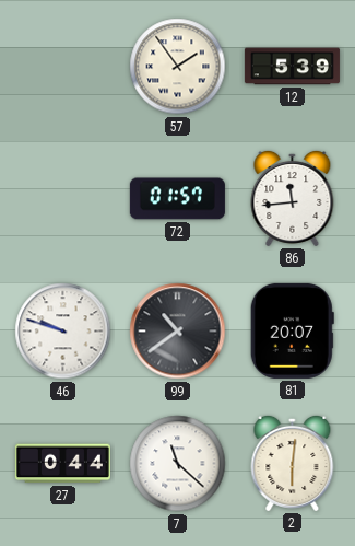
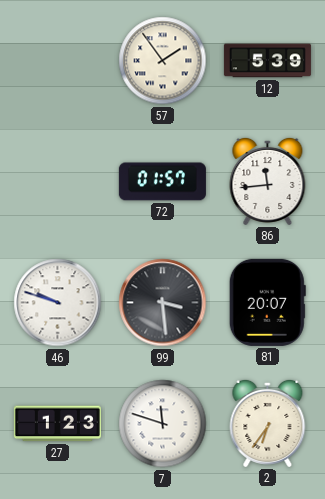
99: 10:39 -> 3:29 (163, 303)
27: 0:44 -> 1:23 (57, 424)
7: 11:22 -> 11:48 (163, 424)
2: 6:01 -> 6:36 (268, 423)
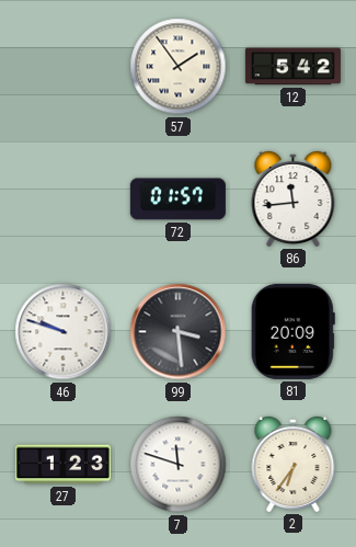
12: 5:39 -> 5:42 (292, 67)
81: 20:07 -> 20:09 (292, 331)
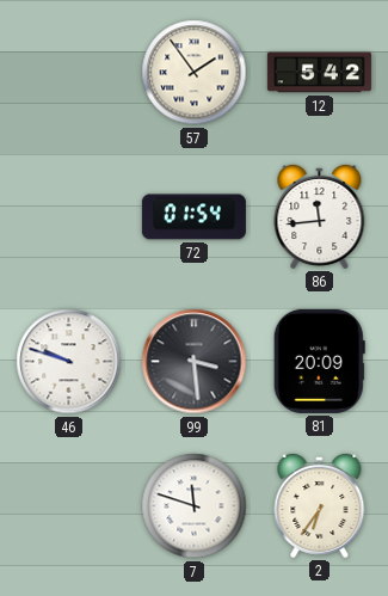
72: 01:57 -> 01:54 (193, 217)
27: 1:23 -> none (62, 465)
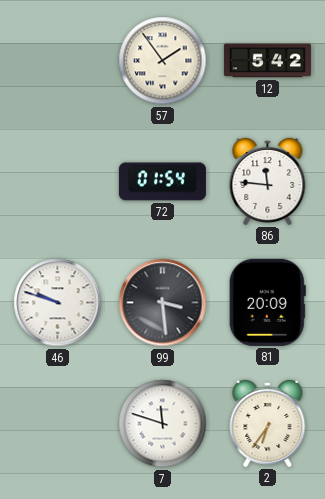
86: 11:44 -> 11:46 (268, 181)
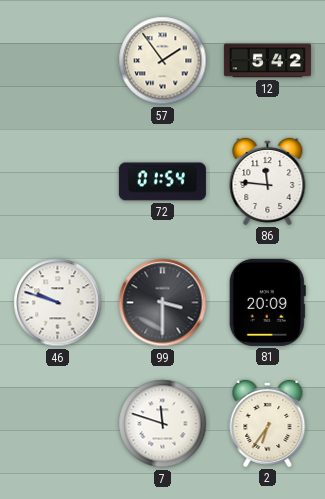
99: 3:29 -> 3:30 (163, 303)
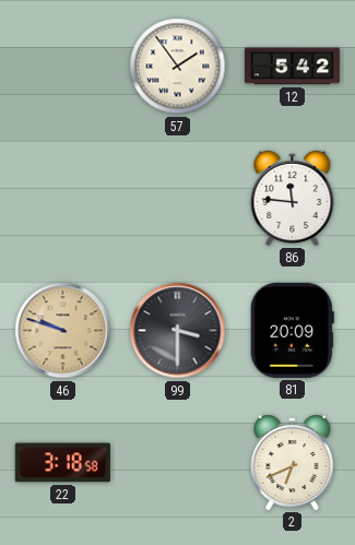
72: 01:54 -> none (162, 182)
46 dial: white -> champagne (63, 331)
22: none -> 3:18 (62, 463)
7: 11:48 -> none (163, 424)
2: 6:36 -> 6:41 (293, 462)
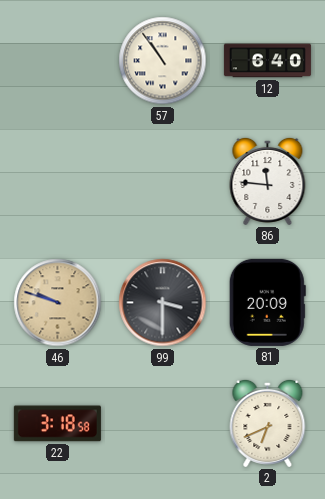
57: 1:54 -> 10:54 (163, 61)
12: 5:42 -> 6:40 (267, 61)
